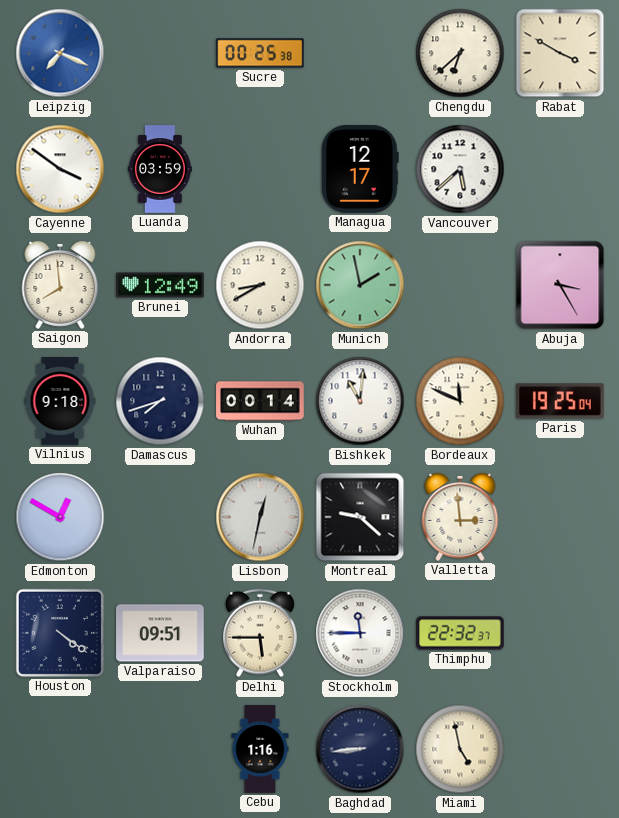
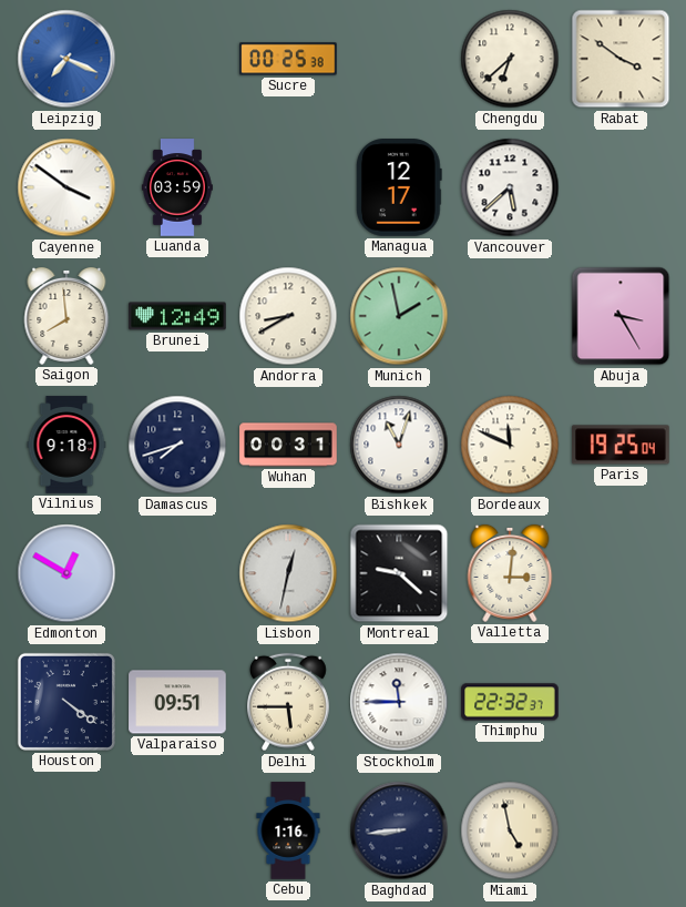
Rabat: 3:50 -> 3:51 (621, 59)
Wuhan: 00:14 -> 00:31 (288, 445)
Bishkek: 11:01 -> 11:03 (399, 445)
Valletta: 2:59 -> 3:01 (510, 573)
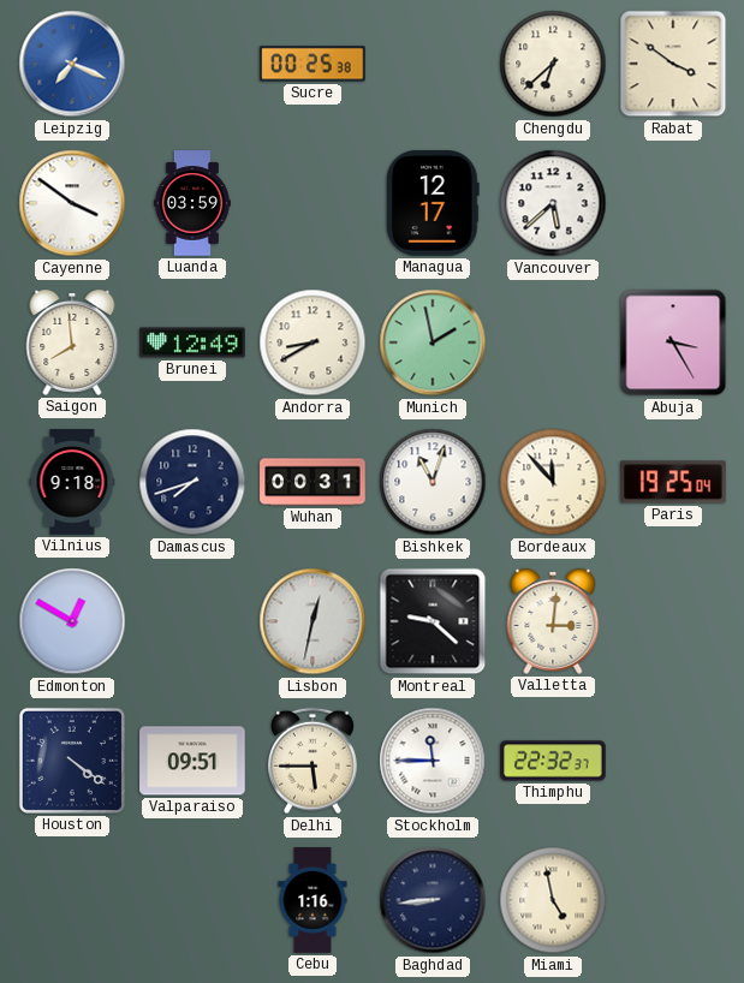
Bordeaux: 11:49 -> 11:53 (553, 482)
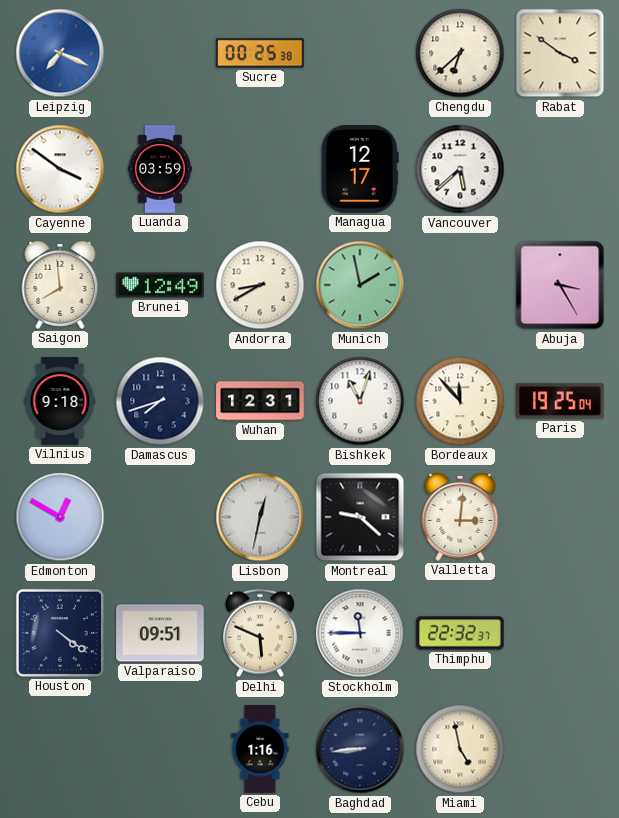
Wuhan: 00:31 -> 12:31 (260, 401)
Delhi: 5:45 -> 5:49 (261, 633)
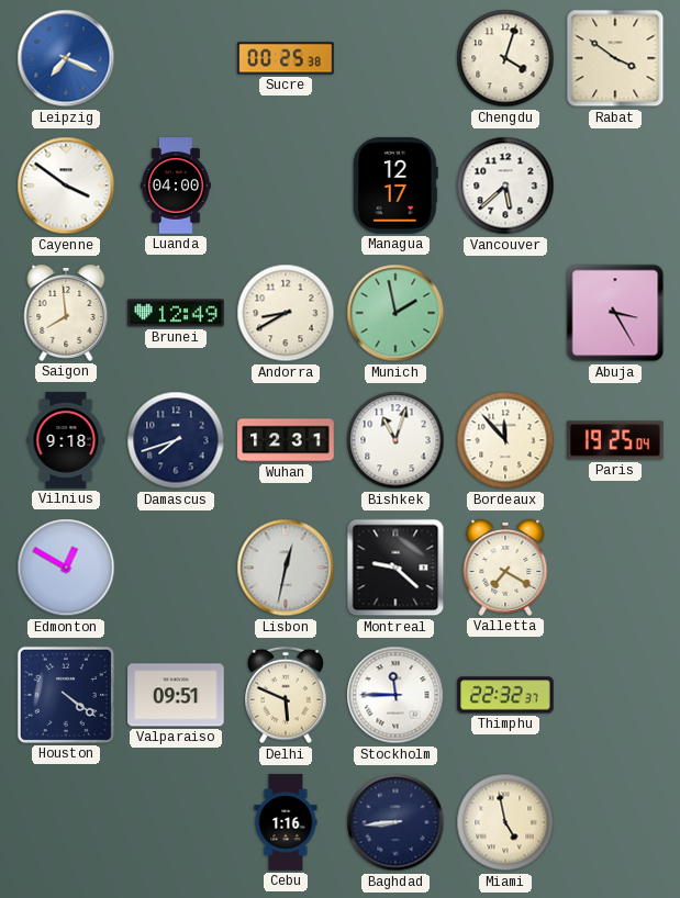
Chengdu: 6:38 -> 4:03 (505, 58)
Luanda: 03:59 -> 04:00 (176, 186)
Valletta: 3:01 -> 7:20 (505, 568)
